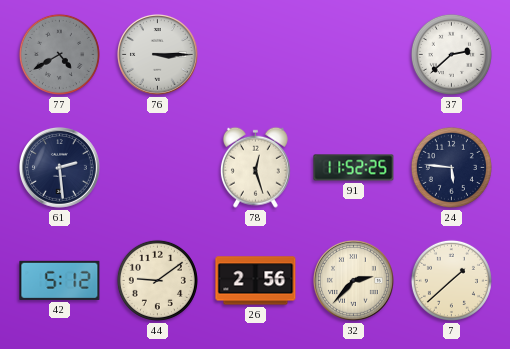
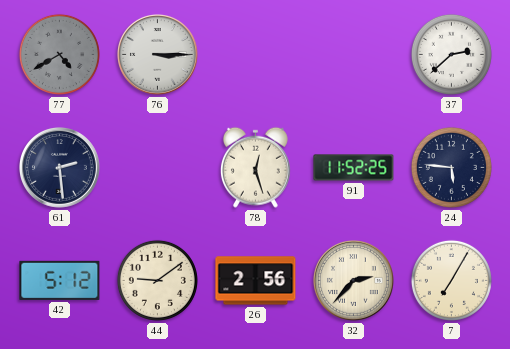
7: 1:38 -> 7:05 (451, 280)
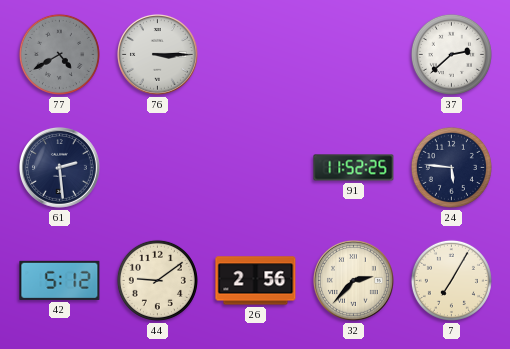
78: 12:27 -> none (255, 167)
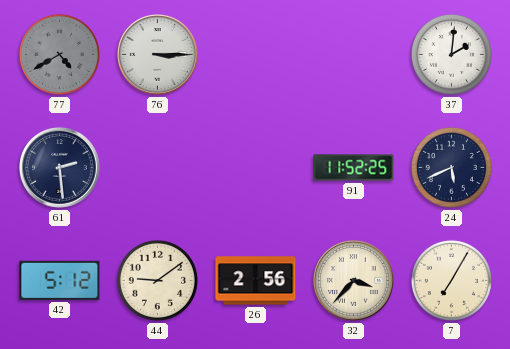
37: 2:38 -> 2:01 (451, 54)
24: 5:46 -> 5:41 (451, 167)
32: 2:37 -> 3:37 (354, 281)
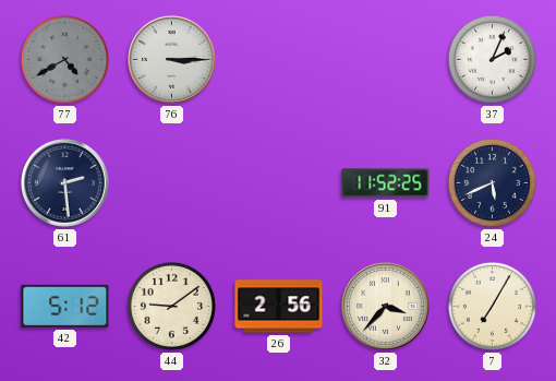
37: 2:01 -> 2:04 (492, 59)
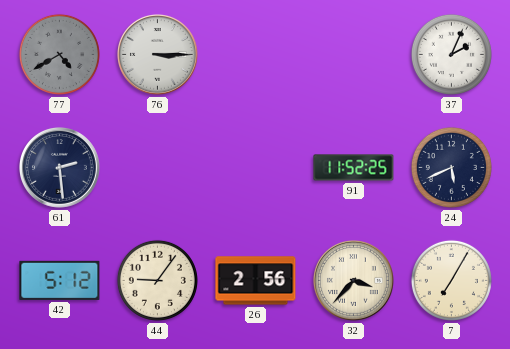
44: 9:09 -> 9:06 (157, 280)
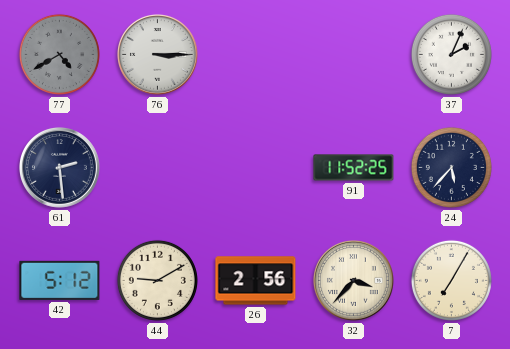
24: 5:41 -> 5:37 (451, 167)
44: 9:06 -> 9:10 (157, 280)
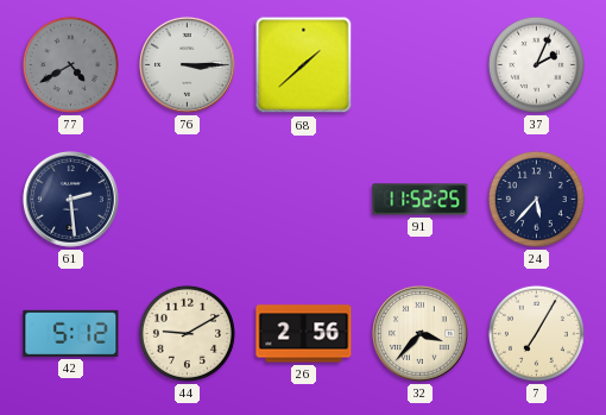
68: none -> 1:38 (304, 65)
